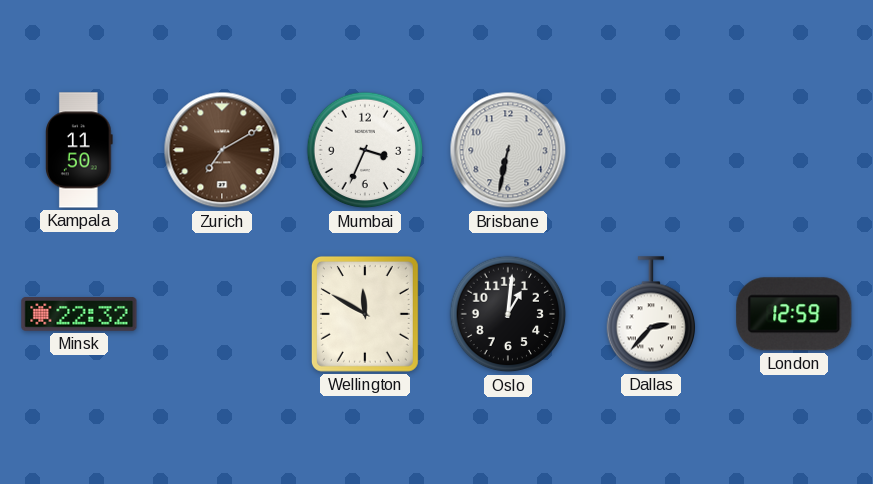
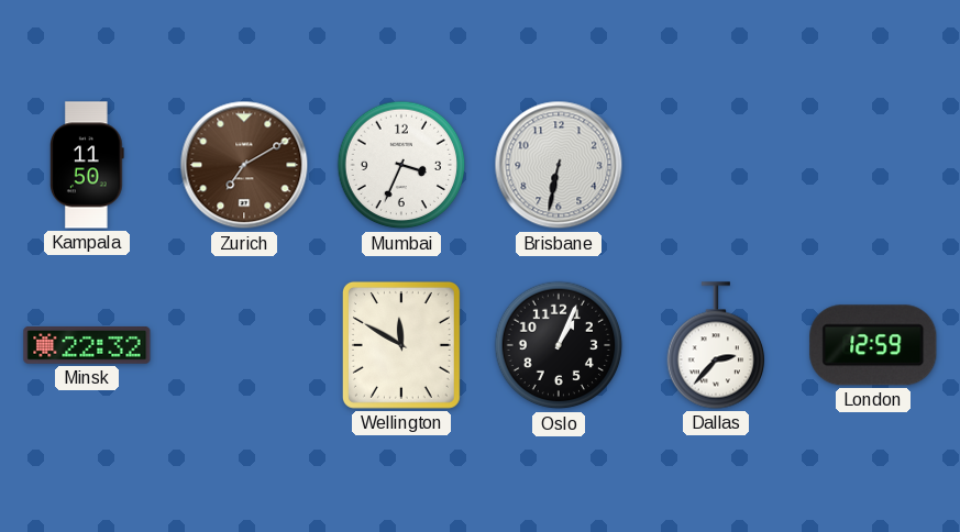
Oslo: 1:01 -> 1:04 (559, 345)
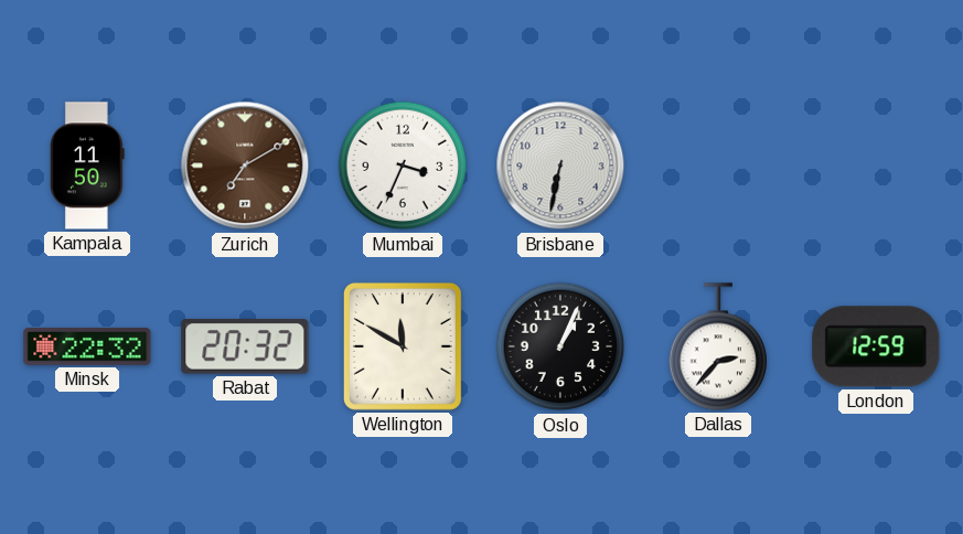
Rabat: none -> 20:32 (245, 346)
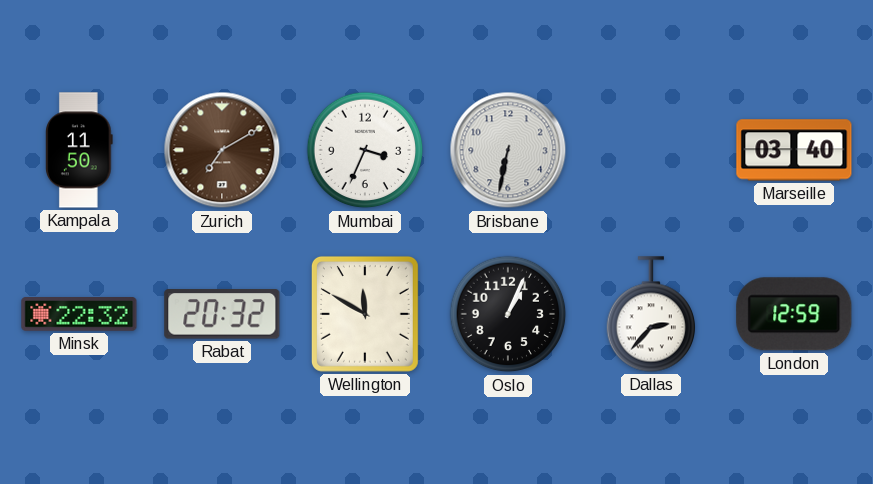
Marseille: none -> 03:40 (794, 150)
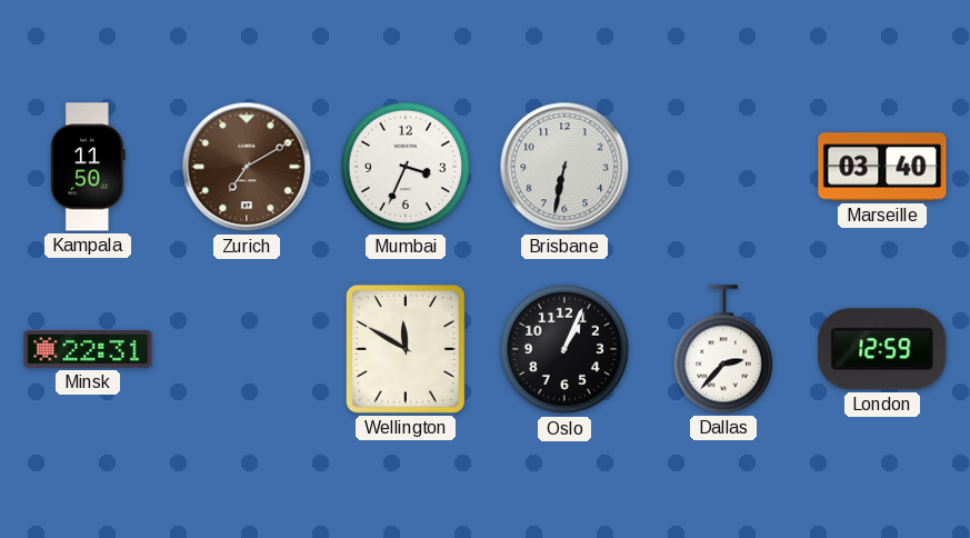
Minsk: 22:32 -> 22:31 (88, 350)
Rabat: 20:32 -> none (222, 314)
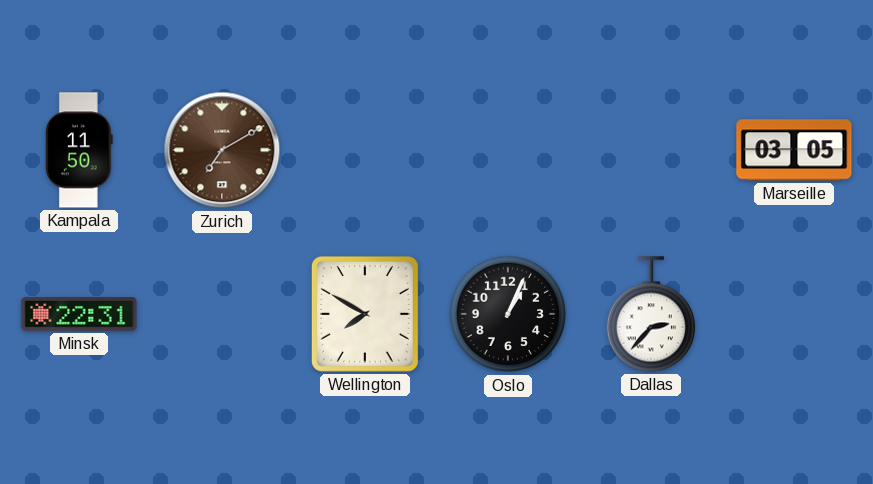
Mumbai: 3:34 -> none (406, 167)
Brisbane: 6:32 -> none (564, 167)
Marseille: 03:40 -> 03:05 (794, 150)
Wellington: 11:50 -> 7:50 (365, 314)
London: 12:59 -> none (882, 349)
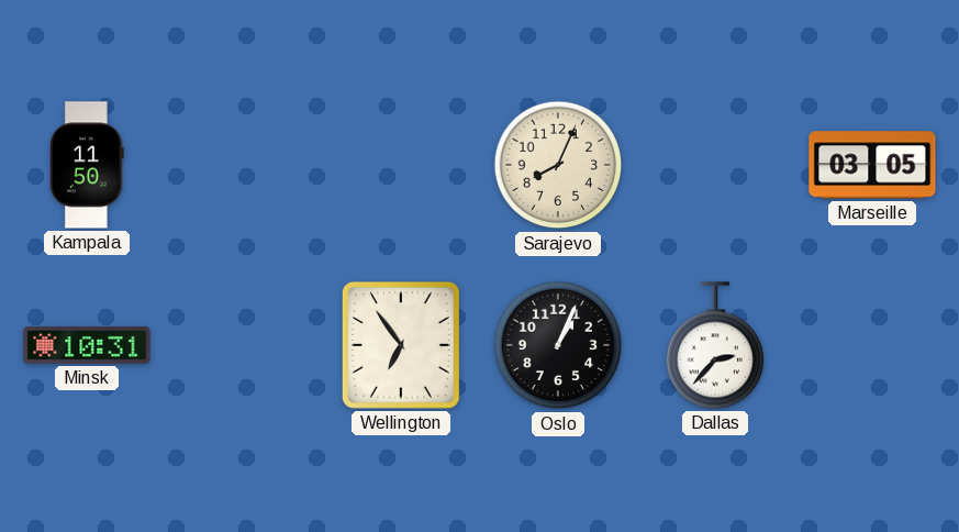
Zurich: 7:10 -> none (222, 150)
Sarajevo: none -> 8:04 (558, 165)
Minsk: 22:31 -> 10:31 (87, 346)
Wellington: 7:50 -> 6:54 (401, 345)
